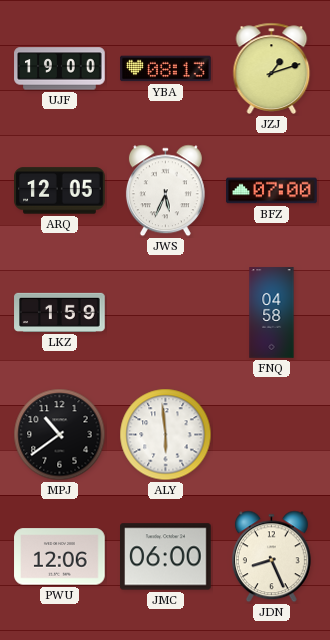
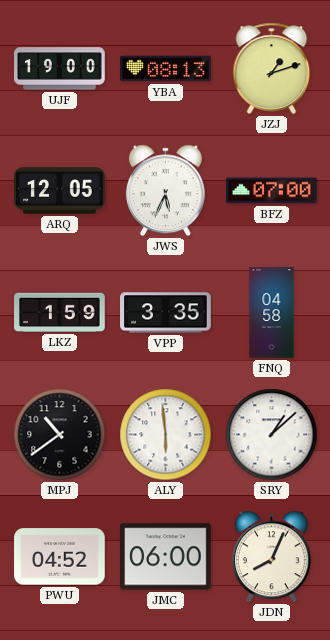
VPP: none -> 3:35 (166, 313)
SRY: none -> 1:08 (272, 435)
PWU: 12:06 -> 04:52 (60, 557)
JDN: 8:26 -> 8:04 (271, 557)
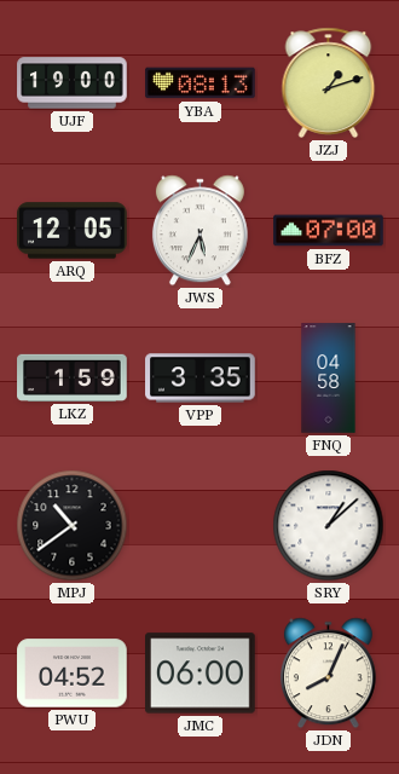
ALY: 5:59 -> none (166, 435)
